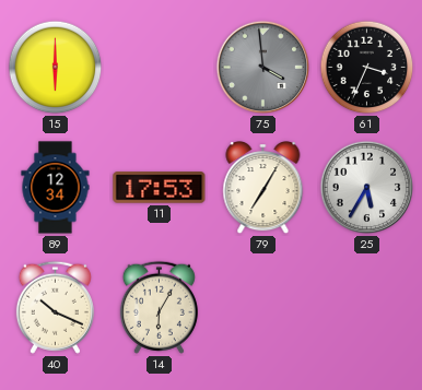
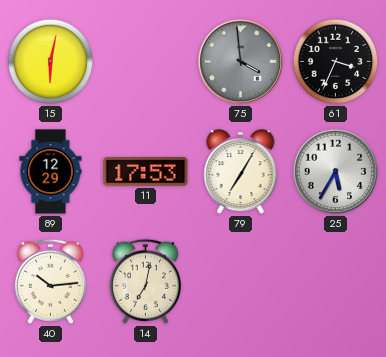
15: 6:00 -> 6:02 (51, 62)
89: 12:34 -> 12:29 (51, 172)
40: 10:19 -> 10:14 (50, 281)
14: 6:05 -> 7:02 (145, 281)
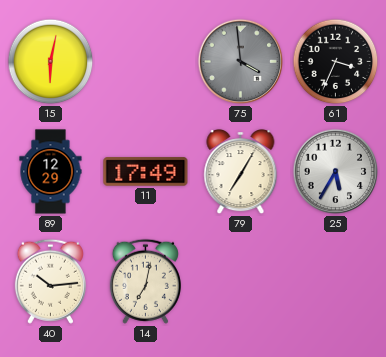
11: 17:53 -> 17:49 (146, 172)
